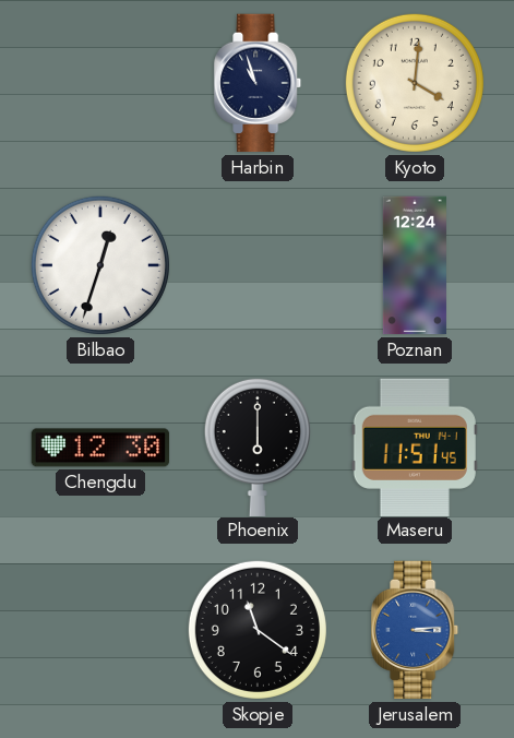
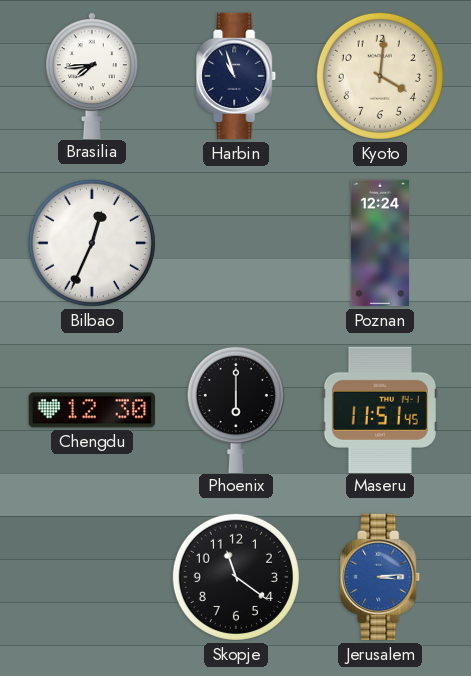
Brasilia: none -> 7:44 (92, 75)
Bilbao: 12:33 -> 12:34 (92, 243)
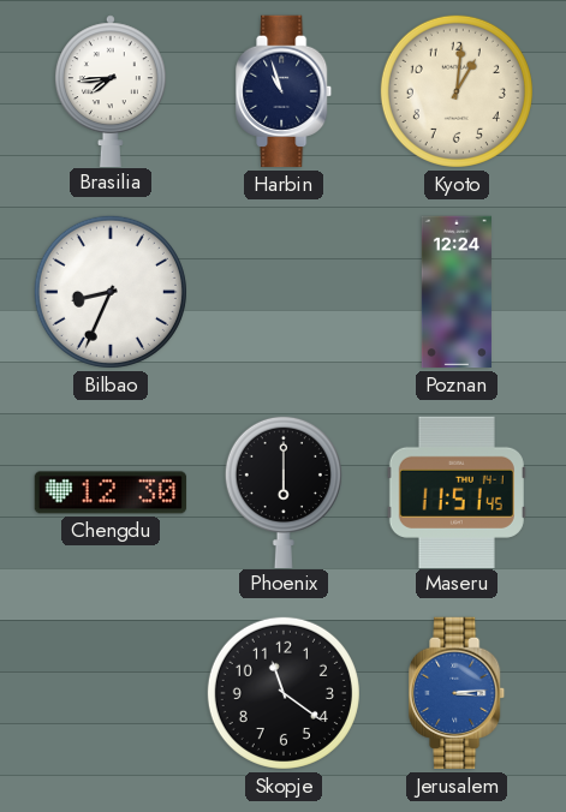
Kyoto: 4:01 -> 1:01 (457, 91)
Bilbao: 12:34 -> 8:34 (111, 292)
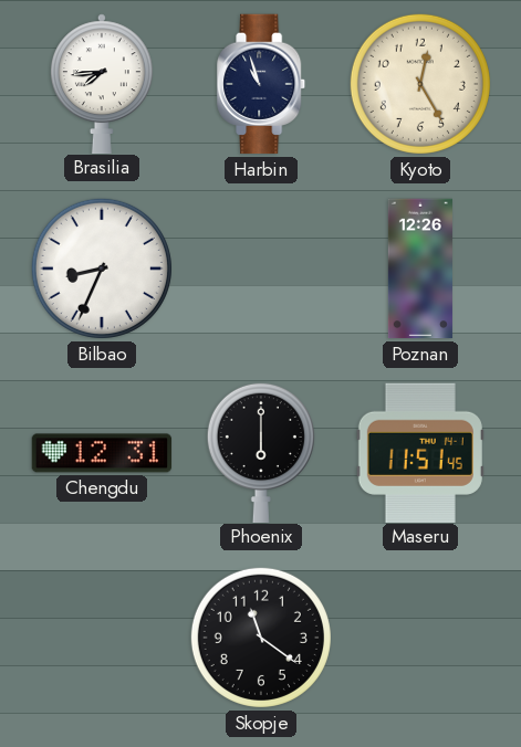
Kyoto: 1:01 -> 12:25 (420, 84)
Poznan: 12:24 -> 12:26 (420, 269)
Chengdu: 12:30 -> 12:31 (102, 453)
Jerusalem: 3:14 -> none (458, 693)
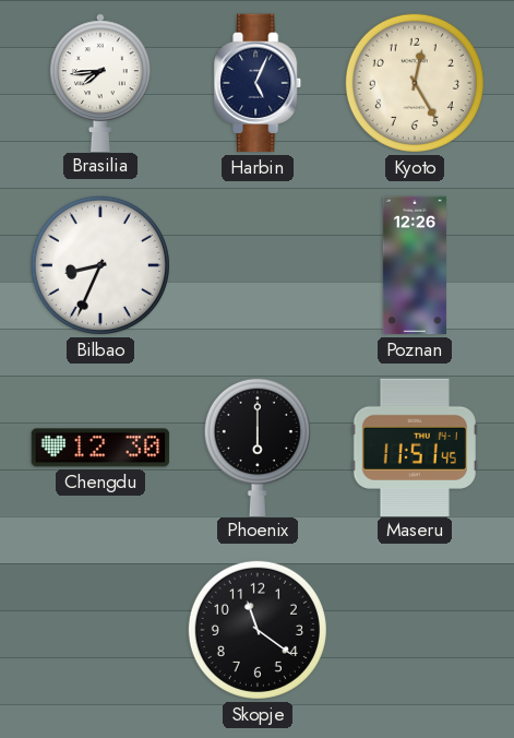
Harbin: 10:57 -> 5:04 (259, 83)
Chengdu: 12:31 -> 12:30 (100, 448)
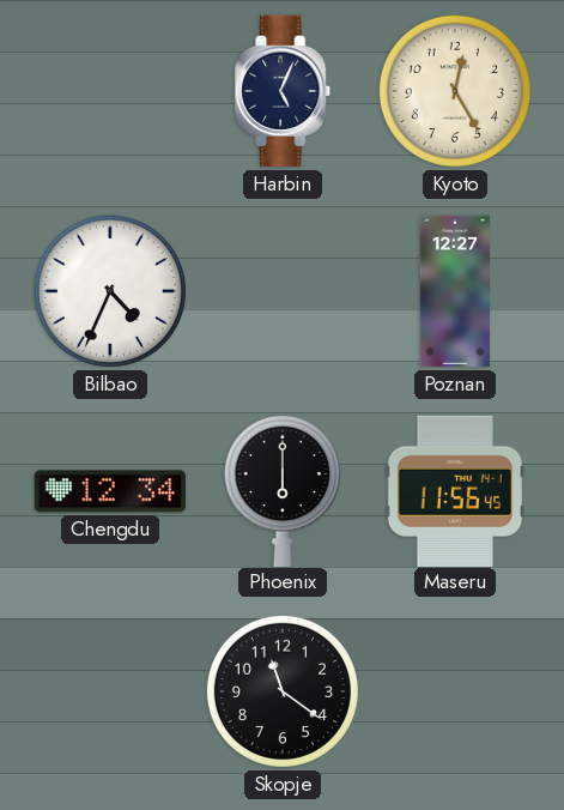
Brasilia: 7:44 -> none (100, 82)
Bilbao: 8:34 -> 4:34 (110, 291)
Poznan: 12:26 -> 12:27 (455, 291)
Chengdu: 12:30 -> 12:34 (110, 491)
Maseru: 11:51 -> 11:56 (455, 490)
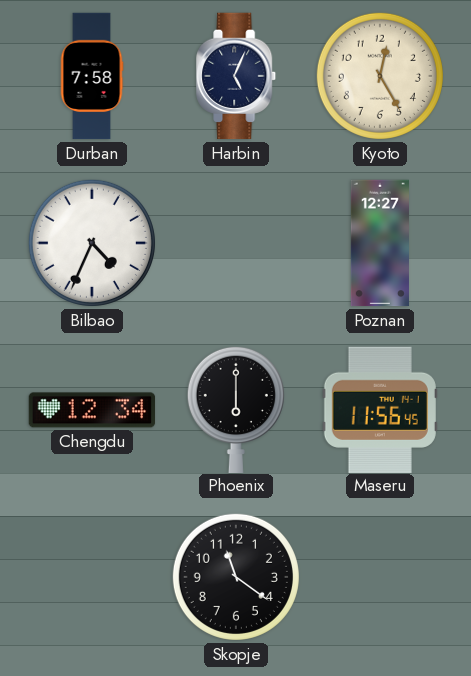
Durban: none -> 7:58 (92, 76)
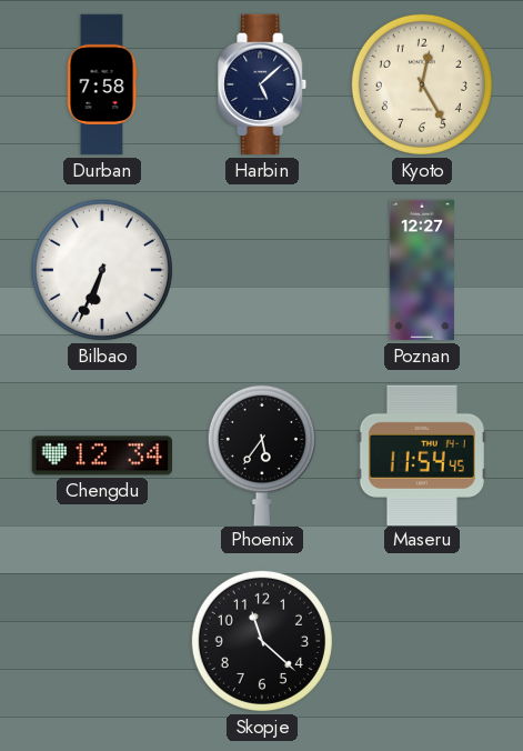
Harbin: 5:04 -> 5:08 (263, 84)
Bilbao: 4:34 -> 6:34 (102, 270)
Phoenix: 6:00 -> 5:36 (262, 454)
Maseru: 11:56 -> 11:54 (422, 454)
Skopje: 11:21 -> 11:22 (262, 641)
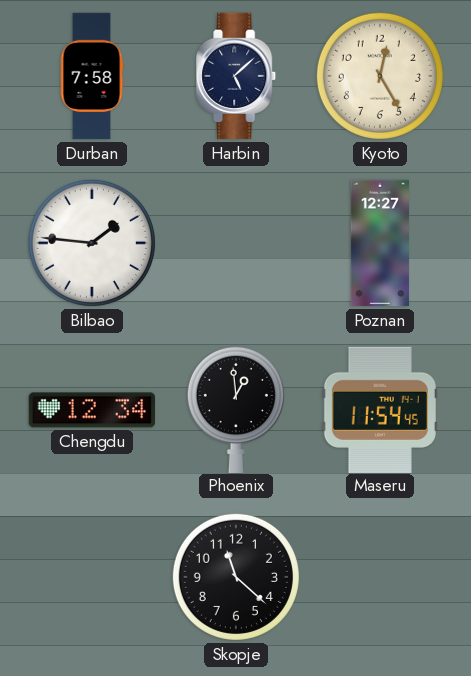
Bilbao: 6:34 -> 1:46 (92, 243)
Phoenix: 5:36 -> 12:59 (236, 409)
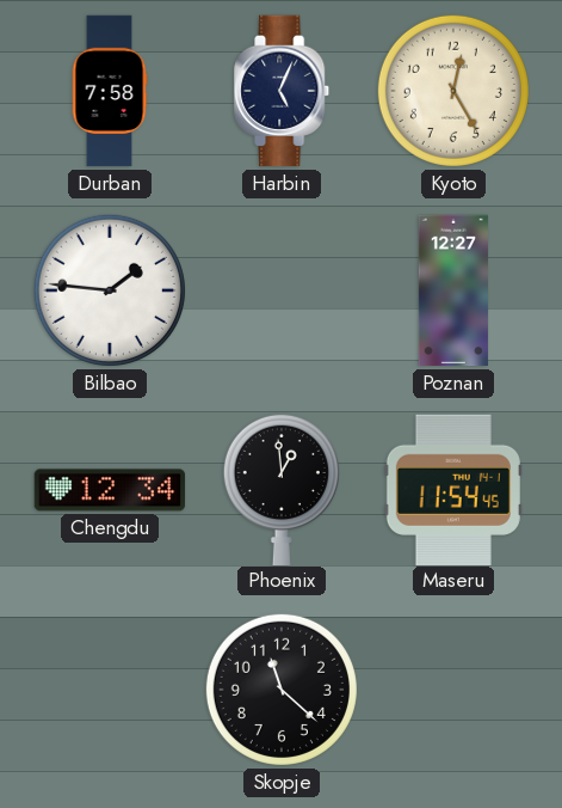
Harbin: 5:08 -> 5:04 (283, 91)
